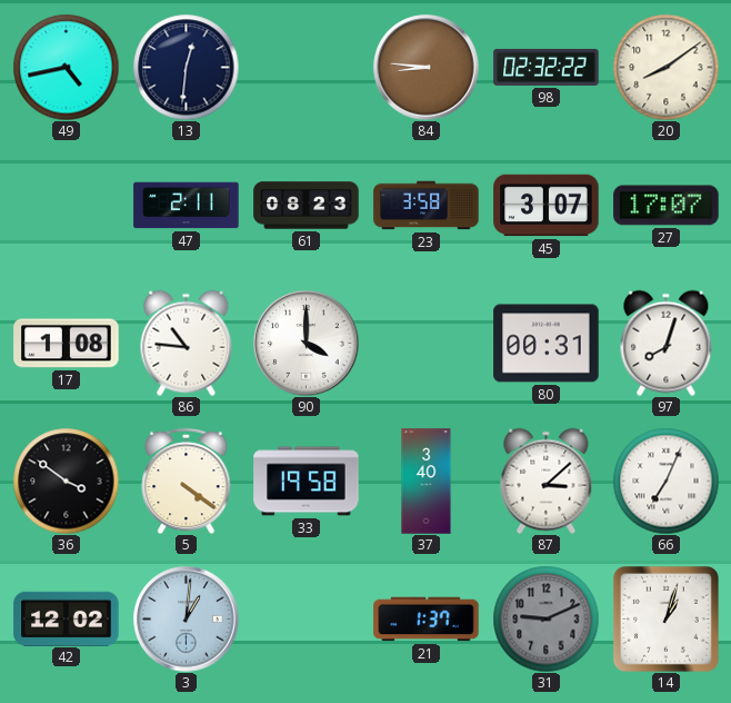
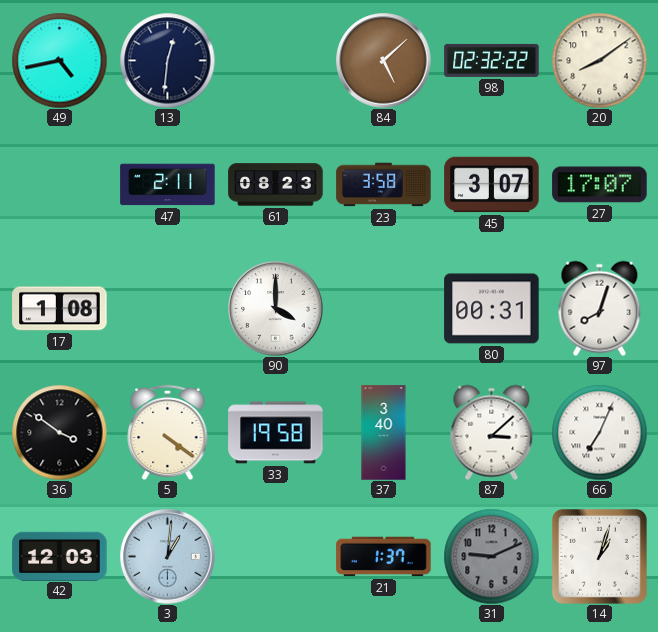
84: 8:46 -> 5:08 (384, 61)
86: 10:46 -> none (187, 343)
42: 12:02 -> 12:03 (60, 556)
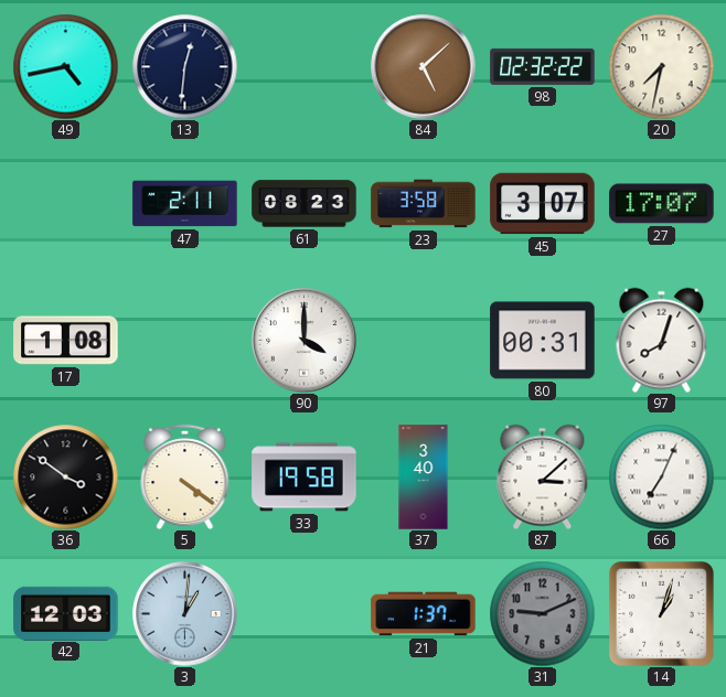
20: 8:09 -> 7:32 (661, 66)
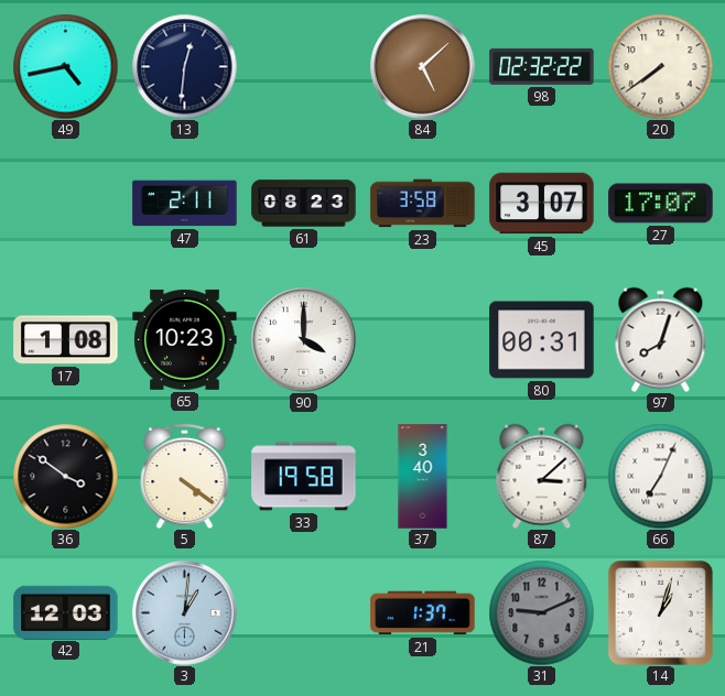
20: 7:32 -> 7:39 (660, 66)
65: none -> 10:23 (185, 339)
